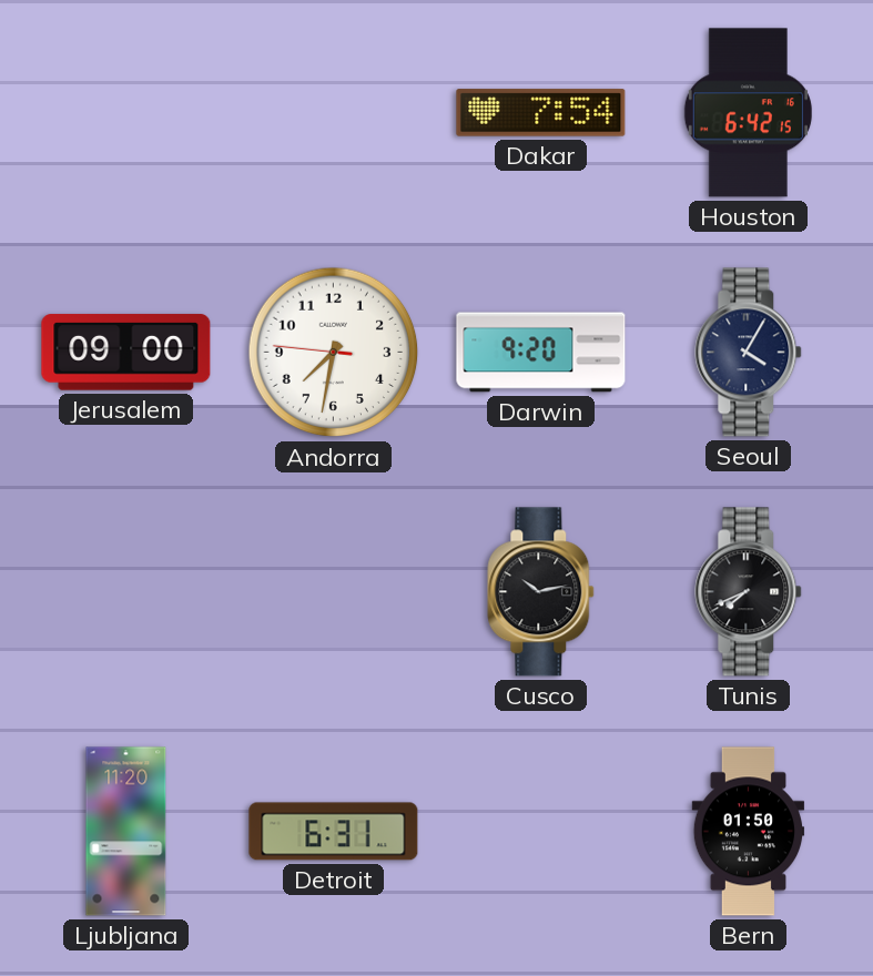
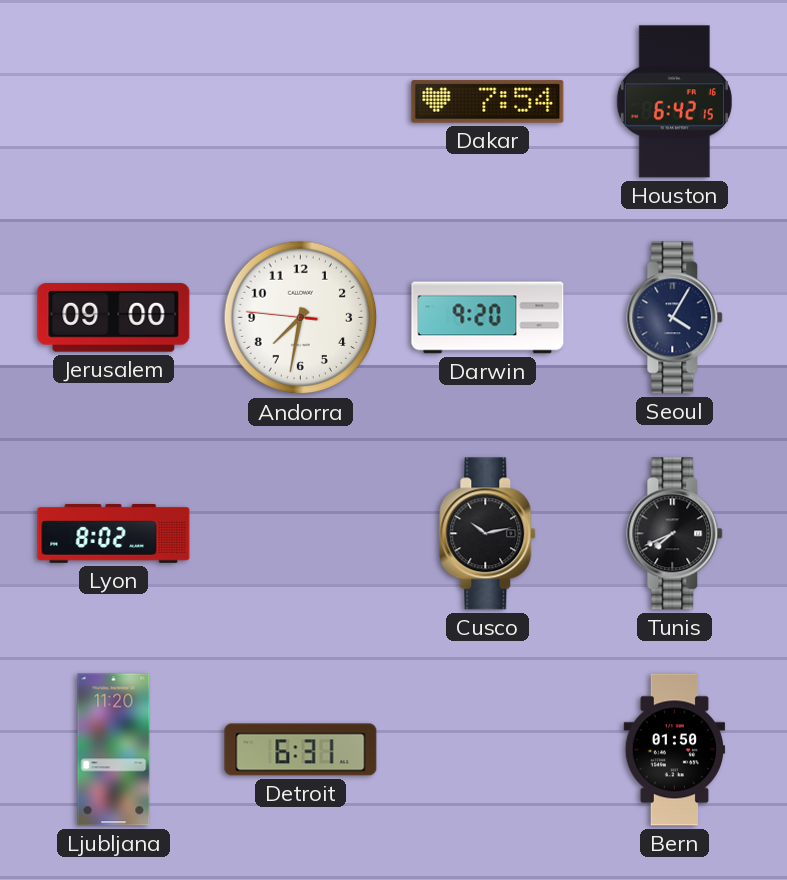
Lyon: none -> 8:02 (114, 533)
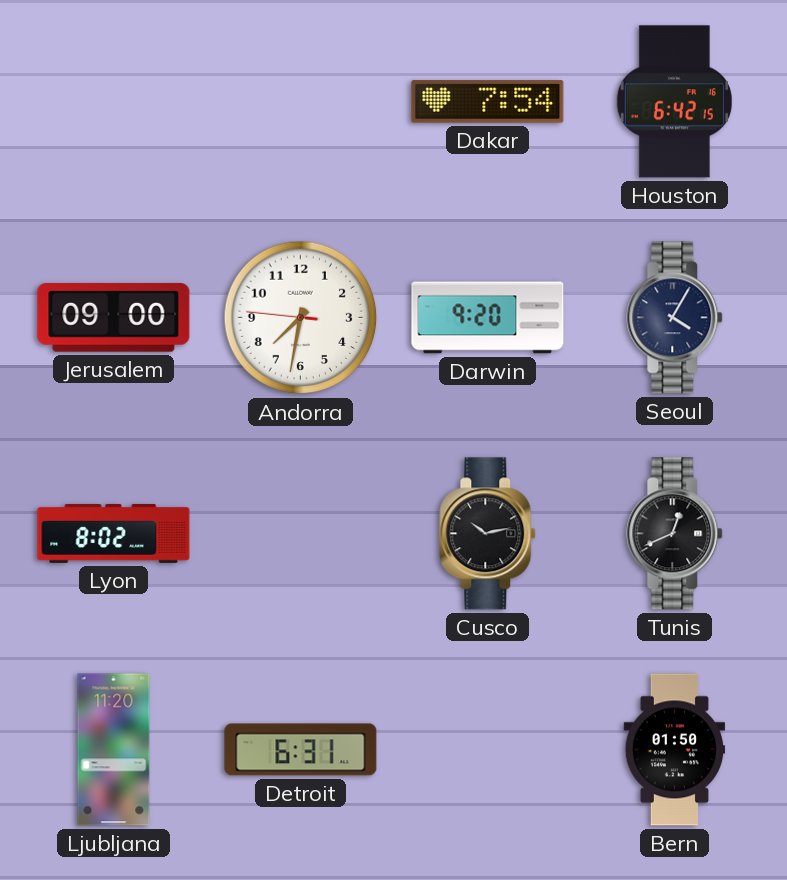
Tunis: 7:41 -> 12:41 (675, 534)
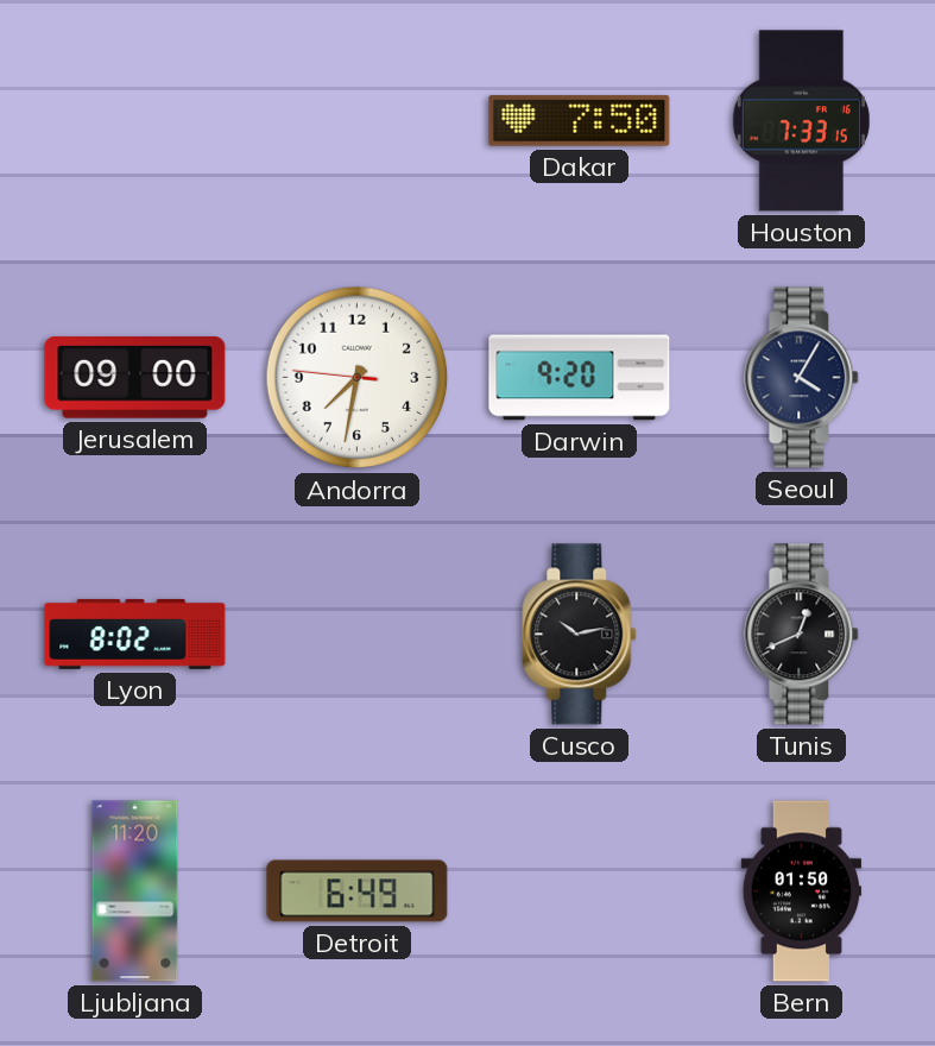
Dakar: 7:54 -> 7:50 (580, 121)
Houston: 6:42 -> 7:33 (801, 121)
Detroit: 6:31 -> 6:49 (358, 891)
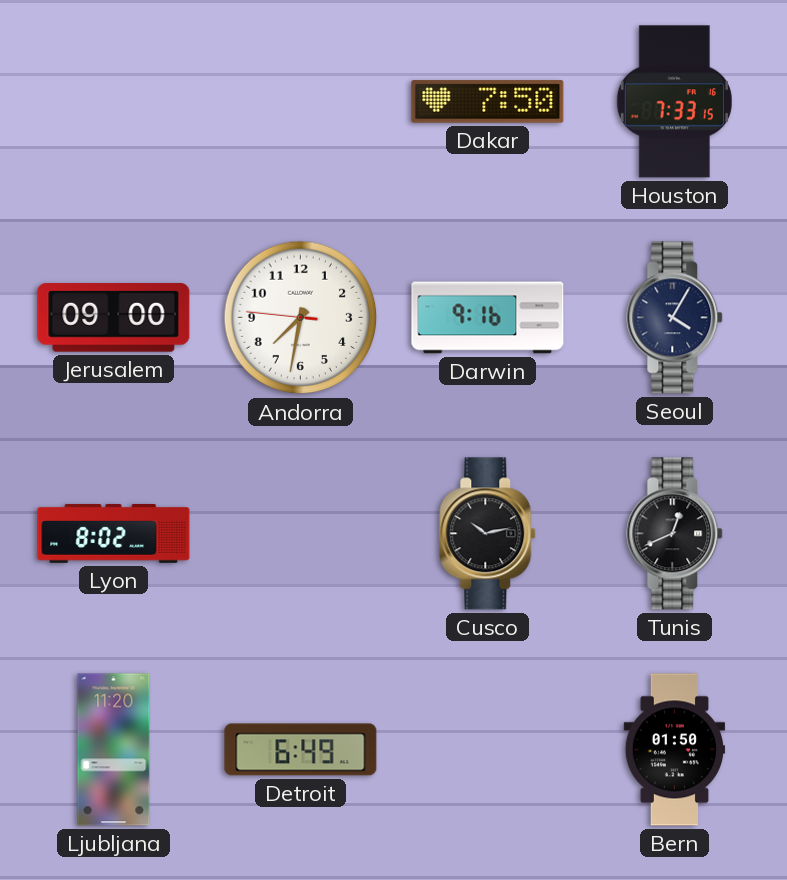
Darwin: 9:20 -> 9:16 (488, 318)
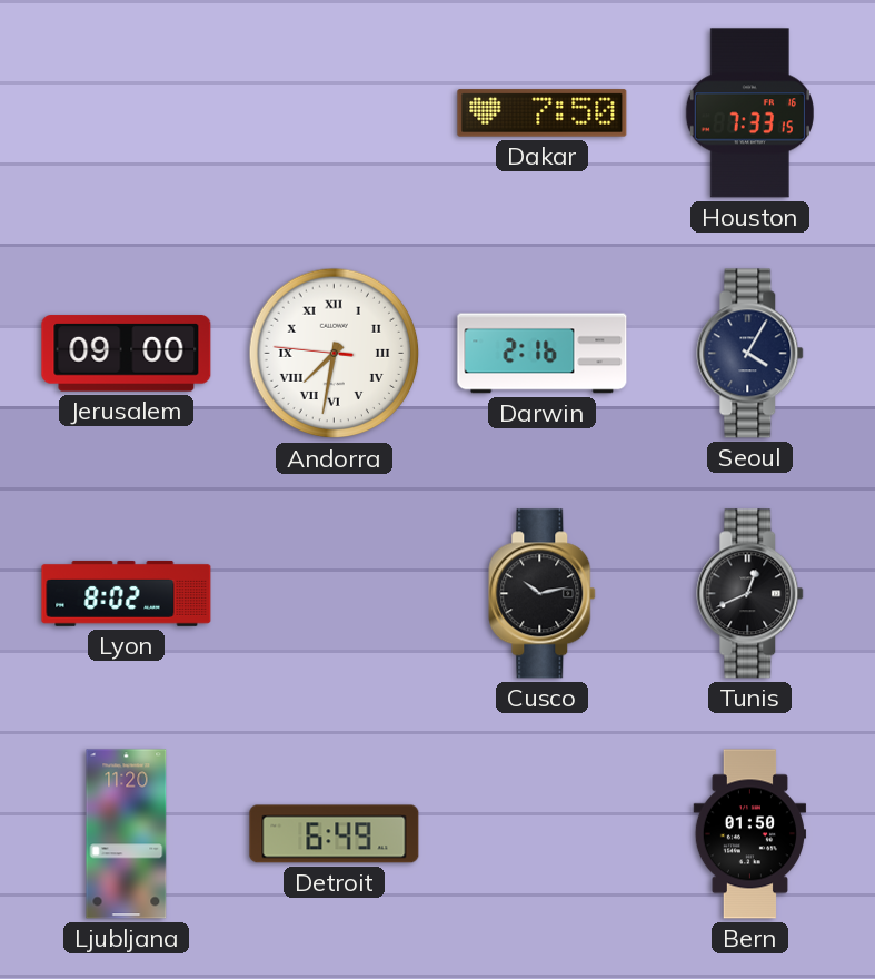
Andorra numerals: Arabic -> Roman (335, 354)
Darwin: 9:16 -> 2:16 (543, 354)
